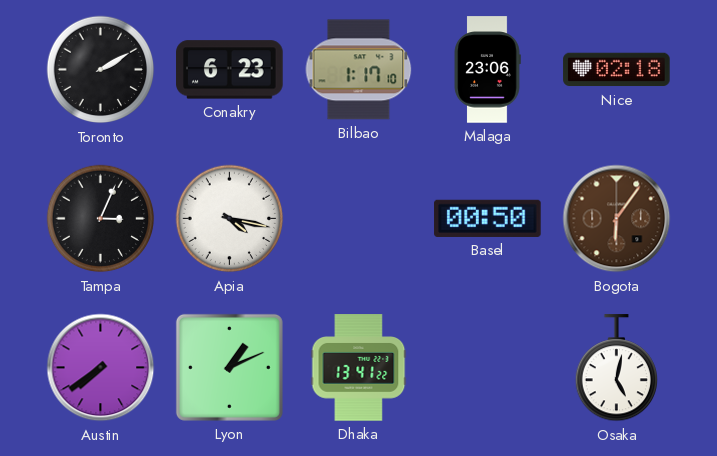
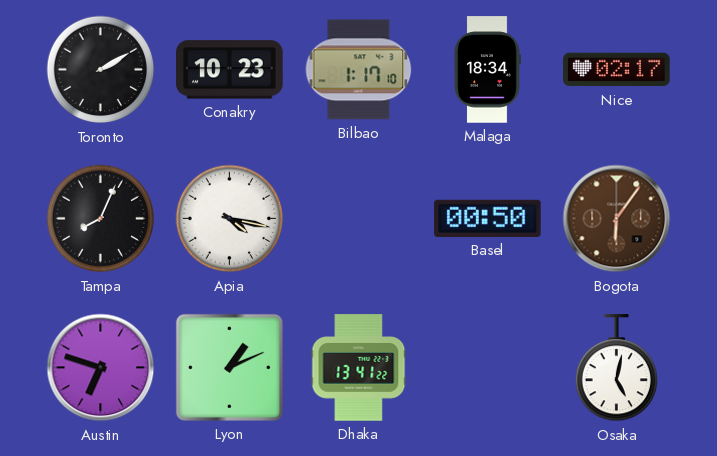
Conakry: 6:23 -> 10:23 (230, 70)
Malaga: 23:06 -> 18:34 (487, 70)
Nice: 02:18 -> 02:17 (617, 70)
Tampa: 3:04 -> 8:04 (101, 219)
Austin: 7:39 -> 6:48 (101, 368)
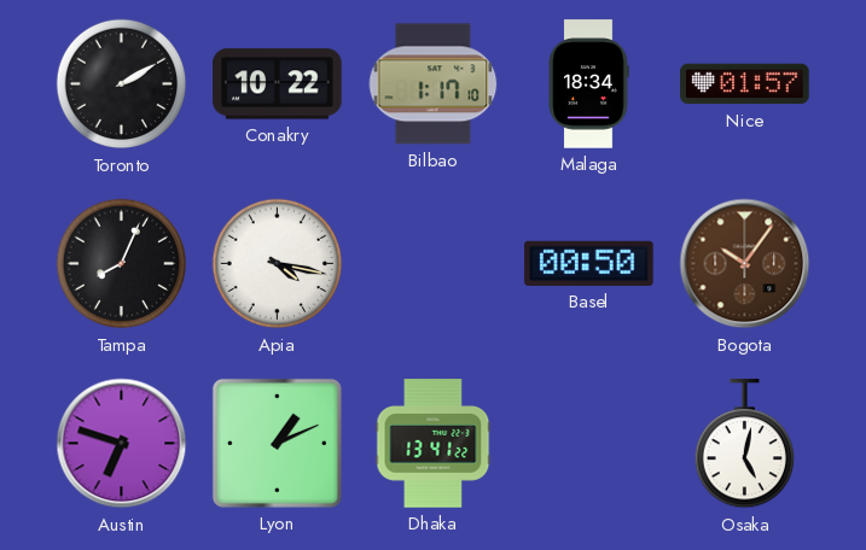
Conakry: 10:23 -> 10:22 (278, 84)
Nice: 02:17 -> 01:57 (745, 84)
Bogota: 6:06 -> 10:06 (745, 264)
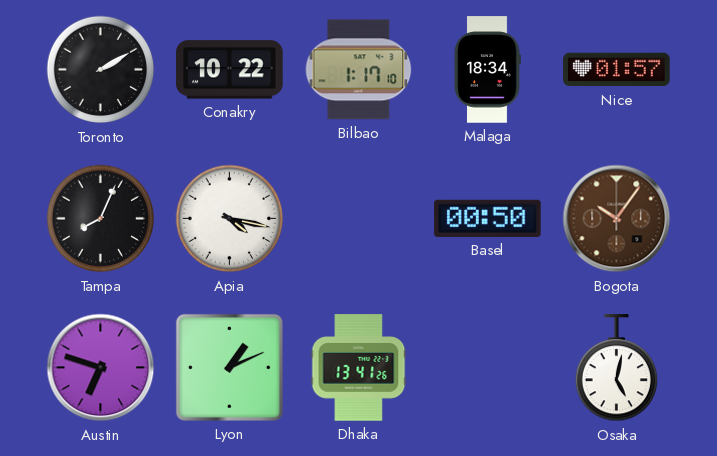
Dhaka: 13:41:22 -> 13:41:26 (359, 368)
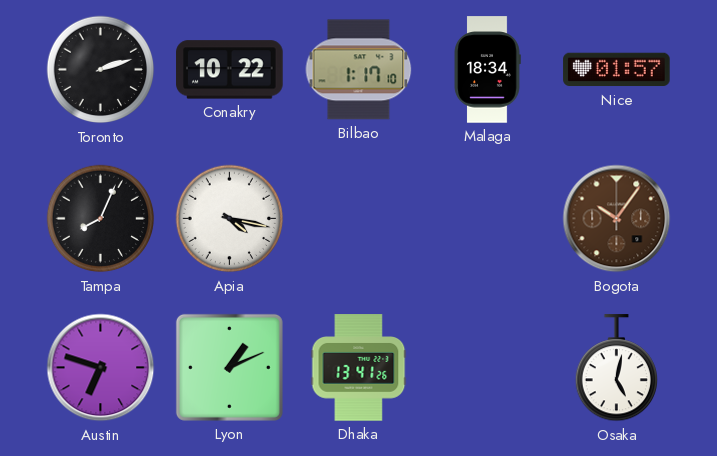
Toronto: 2:10 -> 2:12 (101, 70)
Basel: 00:50 -> none (488, 218)
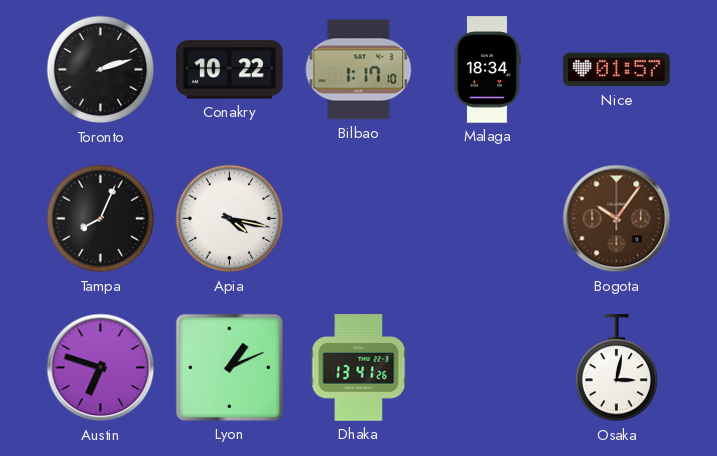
Osaka: 5:02 -> 3:02 (616, 368)
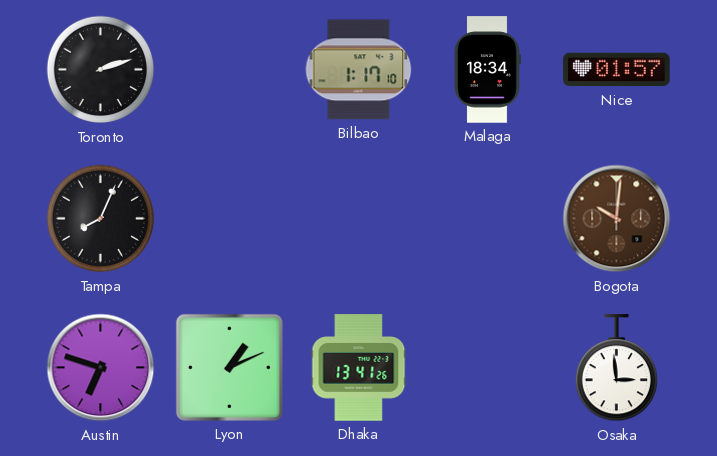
Conakry: 10:22 -> none (230, 70)
Apia: 4:17 -> none (230, 219)
Bogota: 10:06 -> 10:01 (617, 219)
Osaka: 3:02 -> 2:59 (616, 368)
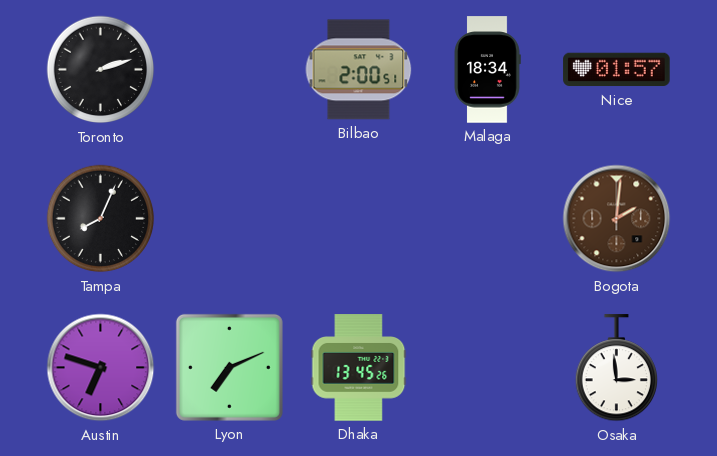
Bilbao: 1:17 -> 2:00 (359, 70)
Bogota: 10:01 -> 2:01 (617, 219)
Lyon: 1:11 -> 7:11 (229, 367)
Dhaka: 13:41 -> 13:45 (359, 368)
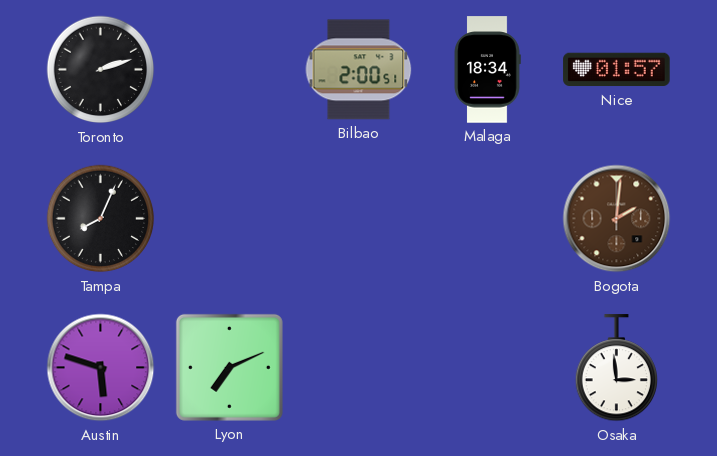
Austin: 6:48 -> 5:48 (101, 368)
Dhaka: 13:45 -> none (359, 368)
